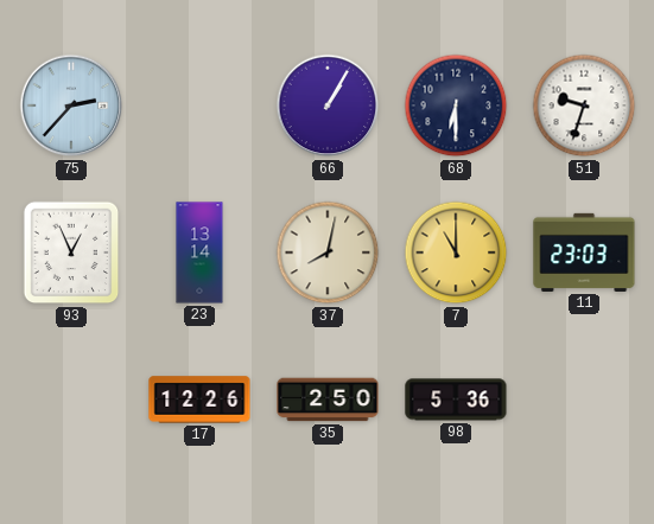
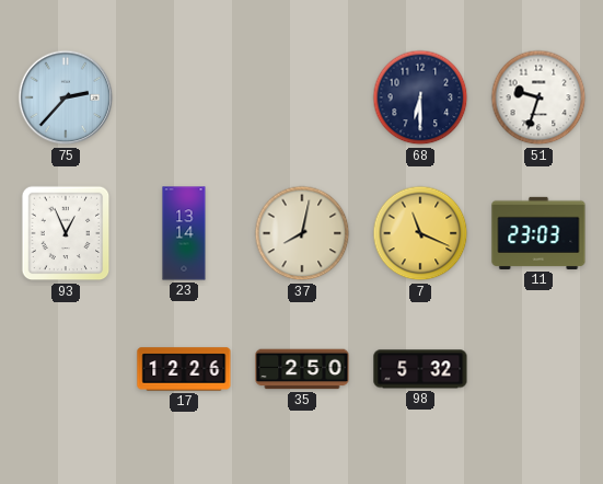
66: 1:05 -> none (328, 106)
7: 11:00 -> 11:19 (420, 233)
98: 5:36 -> 5:32 (420, 369)
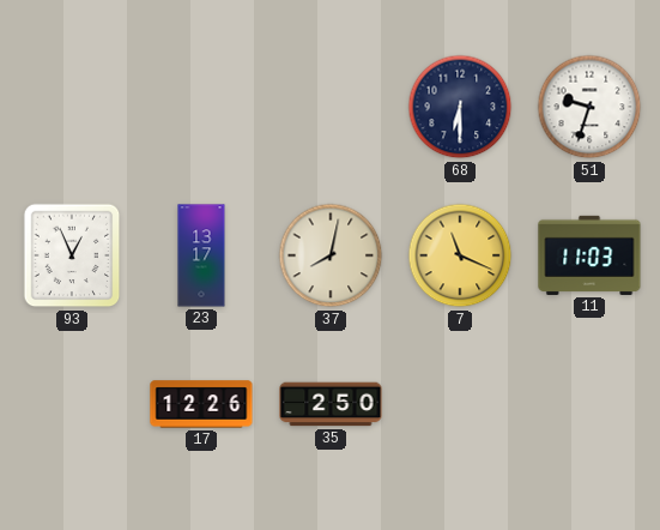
75: 2:37 -> none (66, 97)
23: 13:14 -> 13:17 (201, 255)
11: 23:03 -> 11:03 (589, 255)
98: 5:32 -> none (420, 369)
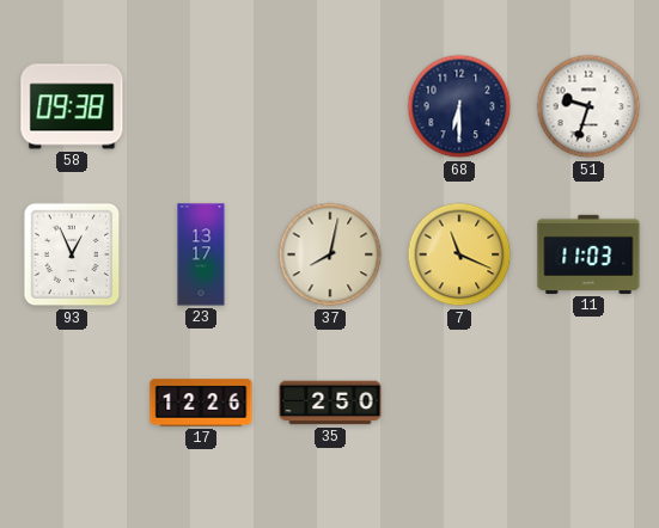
58: none -> 09:38 (72, 106)
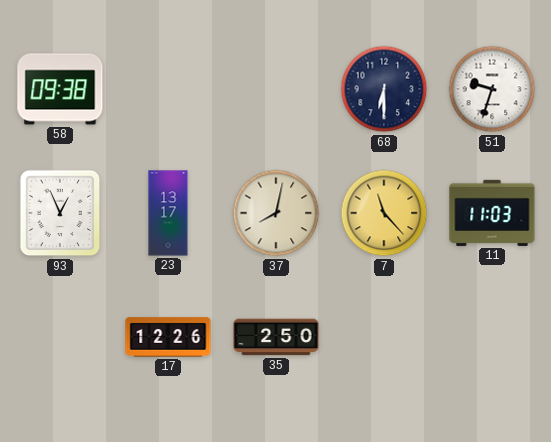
7: 11:19 -> 11:23 (384, 213)
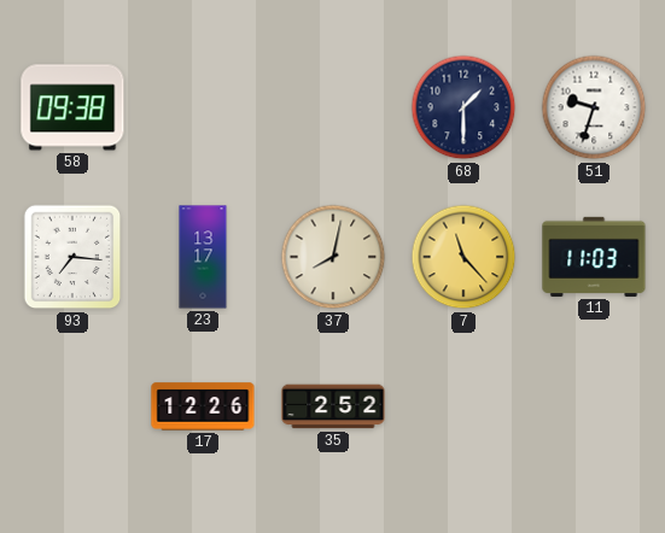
68: 6:30 -> 1:30 (463, 107)
93: 12:56 -> 7:16 (72, 257)
35: 2:50 -> 2:52 (333, 406)
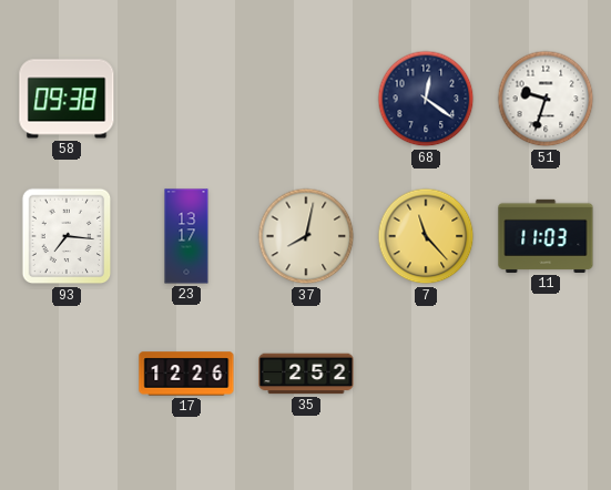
68: 1:30 -> 12:21 (426, 99)
